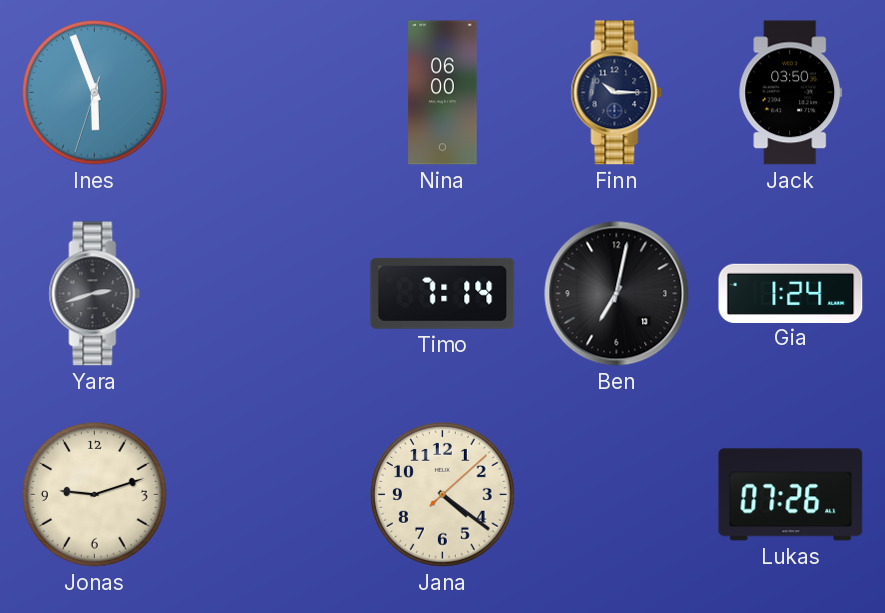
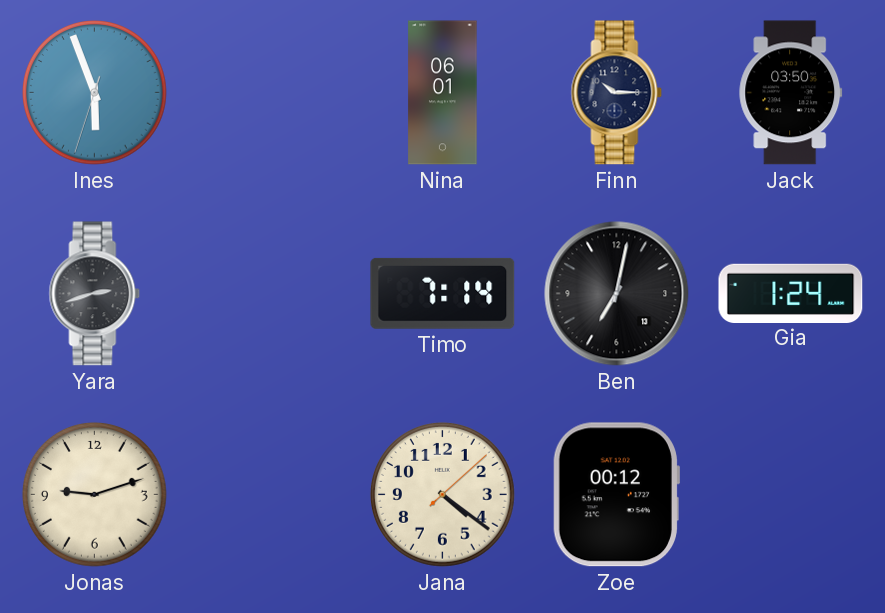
Nina: 06:00 -> 06:01 (443, 93)
Zoe: none -> 00:12 (616, 495)
Lukas: 07:26 -> none (791, 495)
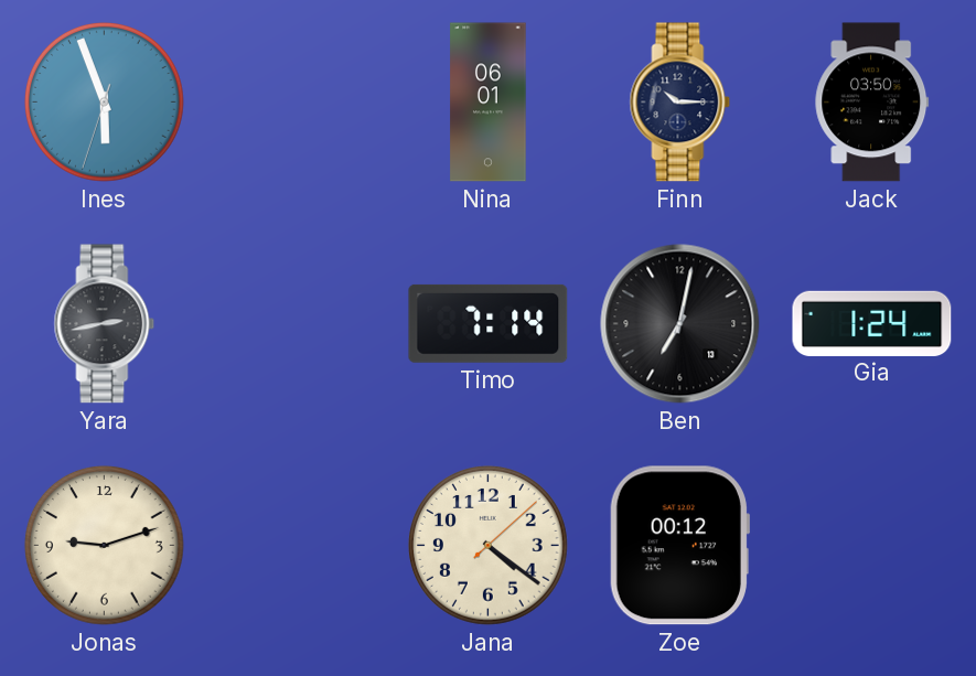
Yara: 2:42 -> 2:43 (105, 324)
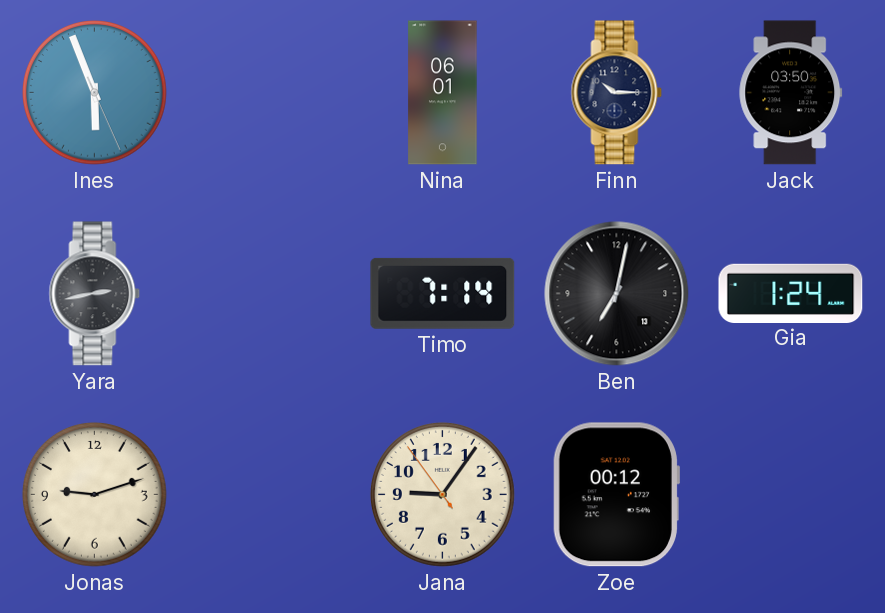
Ines: 5:56:33 -> 5:56:26 (94, 92)
Jana: 4:21 -> 9:05 (442, 494)
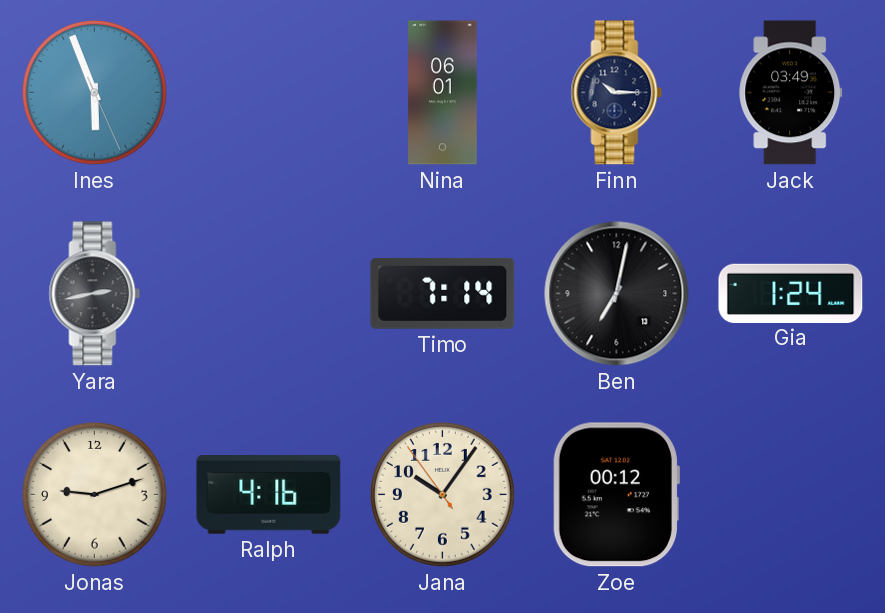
Jack: 03:50 -> 03:49 (791, 93)
Ralph: none -> 4:16 (269, 495)
Jana: 9:05 -> 10:05 (442, 494)
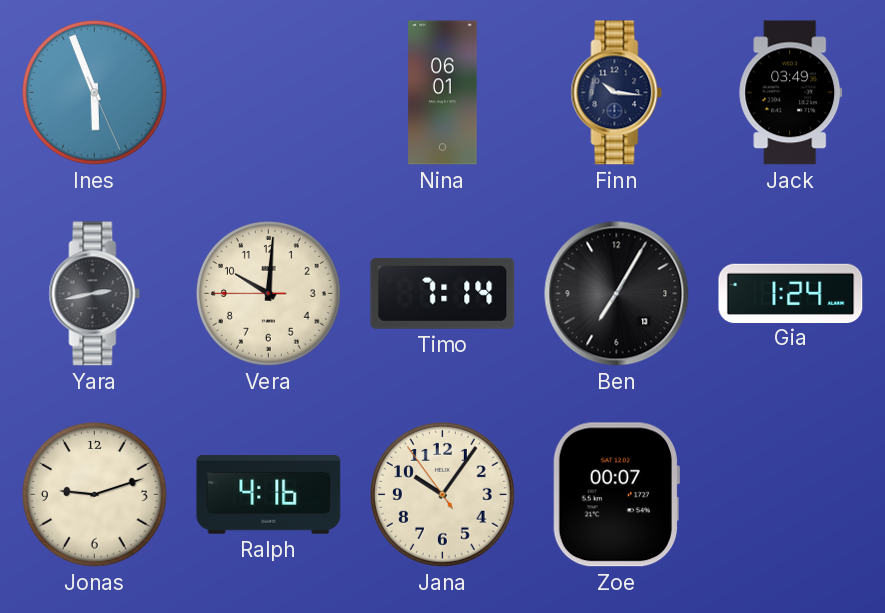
Finn: 10:15 -> 10:16 (617, 93)
Vera: none -> 10:00 (268, 293)
Ben: 7:02 -> 7:05 (617, 294)
Zoe: 00:12 -> 00:07 (616, 495)
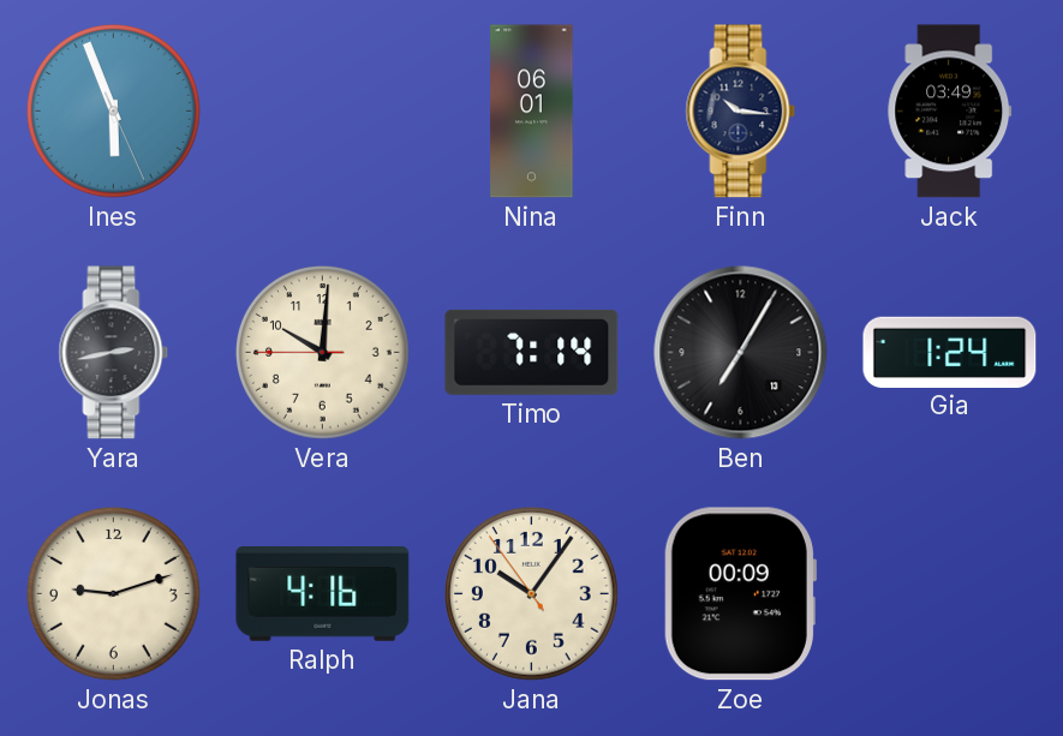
Zoe: 00:07 -> 00:09 (740, 594)
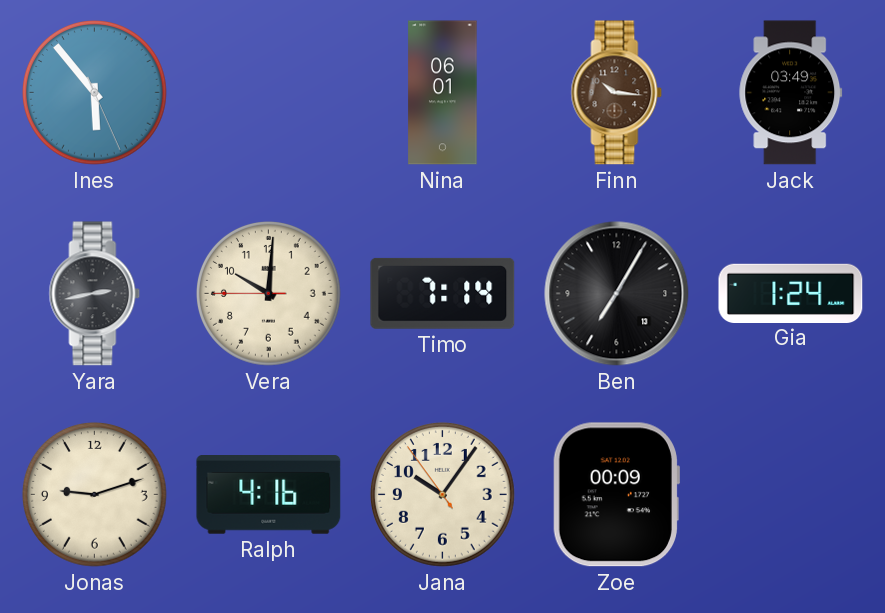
Ines: 5:56 -> 5:53 (94, 92)
Finn dial: navy -> brown (617, 93)
